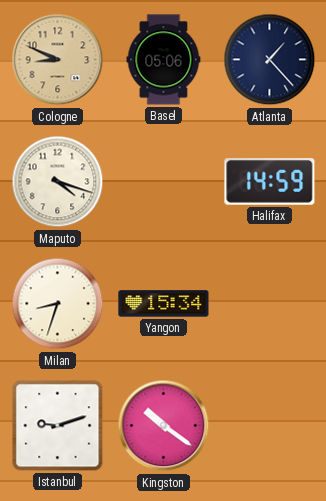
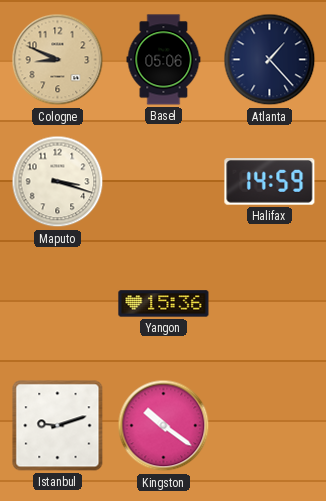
Maputo: 4:18 -> 3:18 (58, 182)
Milan: 8:33 -> none (58, 304)
Yangon: 15:34 -> 15:36 (164, 304)
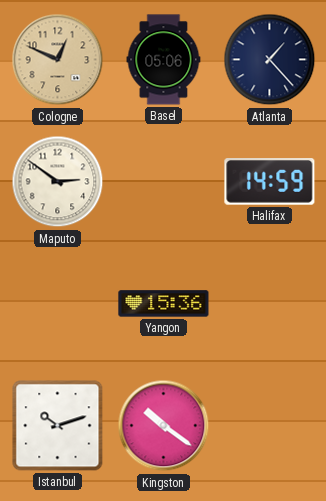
Cologne: 8:49 -> 12:49 (58, 60)
Maputo: 3:18 -> 2:51 (58, 182)
Istanbul: 9:12 -> 10:12 (58, 426)
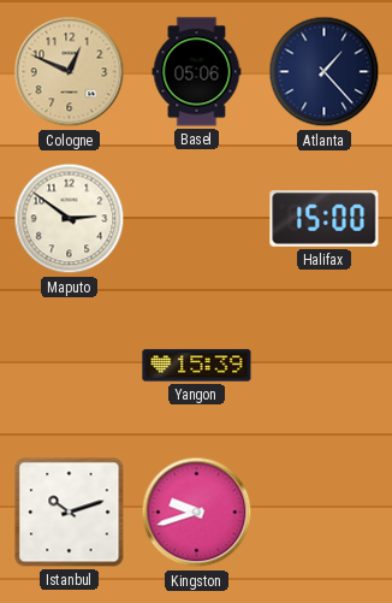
Halifax: 14:59 -> 15:00 (325, 219)
Yangon: 15:36 -> 15:39 (197, 366)
Kingston: 10:21 -> 9:42 (197, 513)
